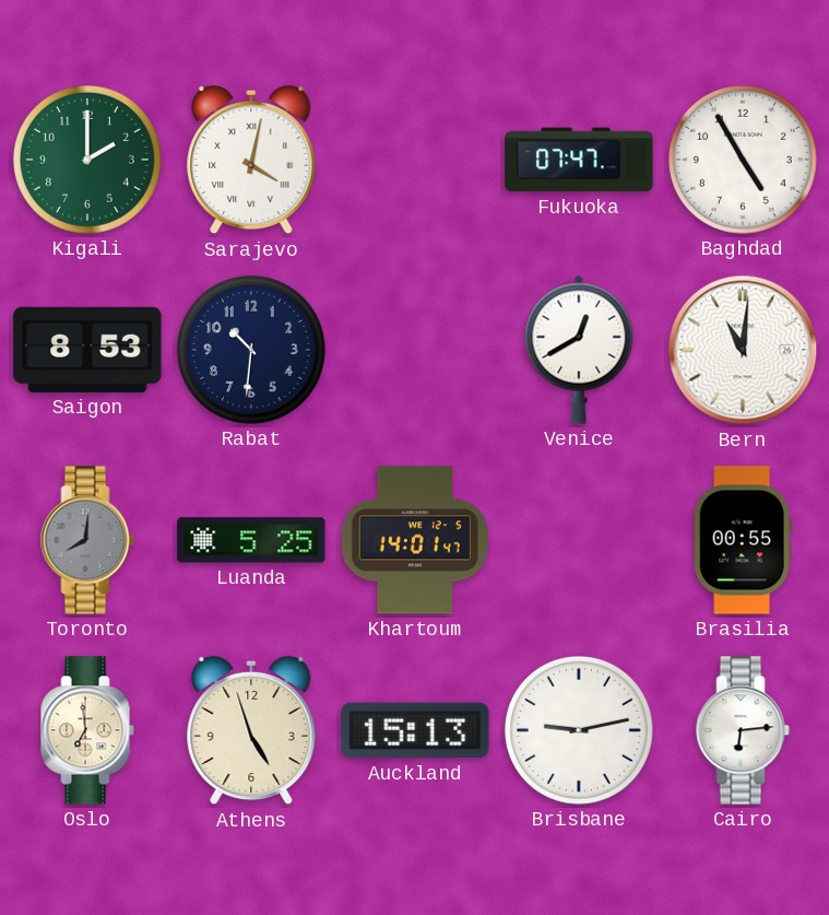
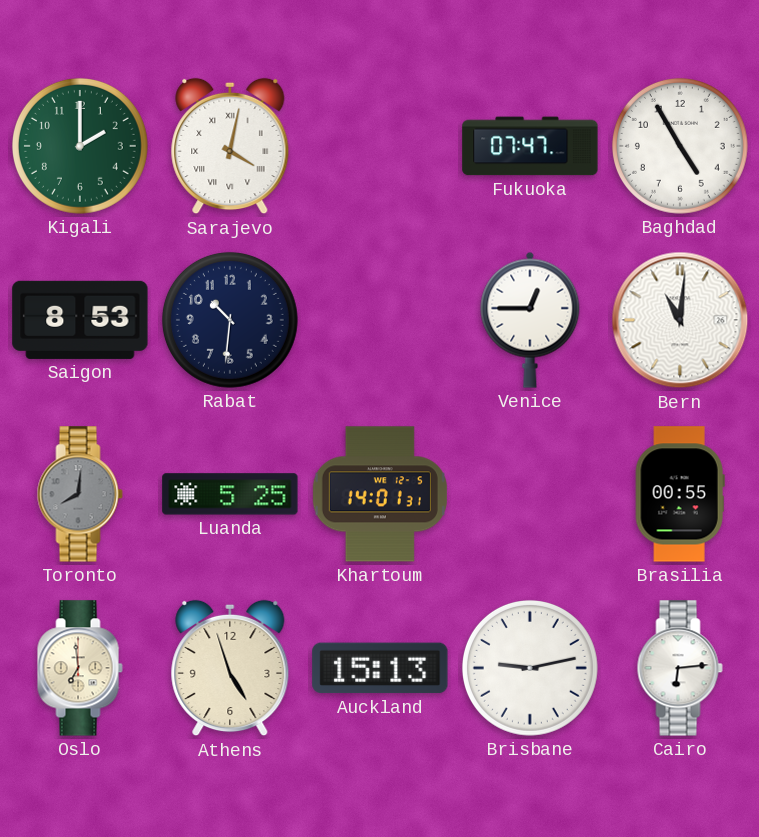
Venice: 12:40 -> 12:45 (530, 320)
Khartoum: 14:01:47 -> 14:01:31 (380, 494)
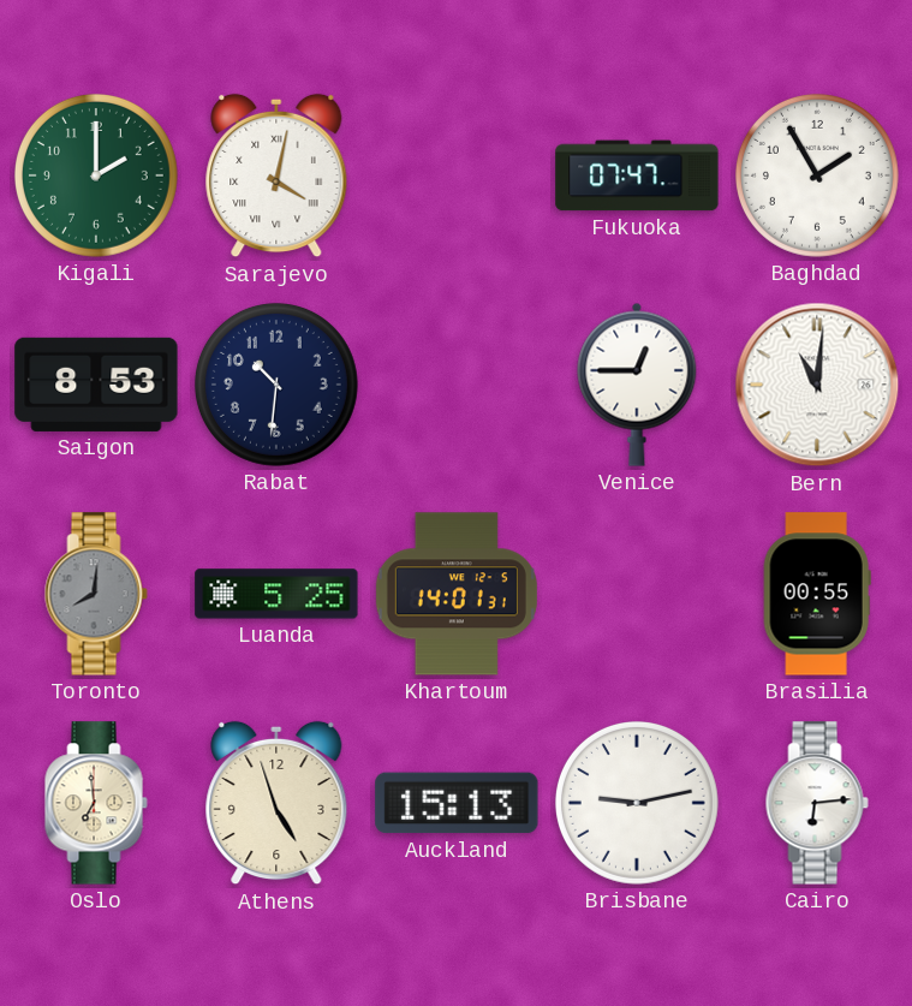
Baghdad: 4:55 -> 1:55 (817, 175)
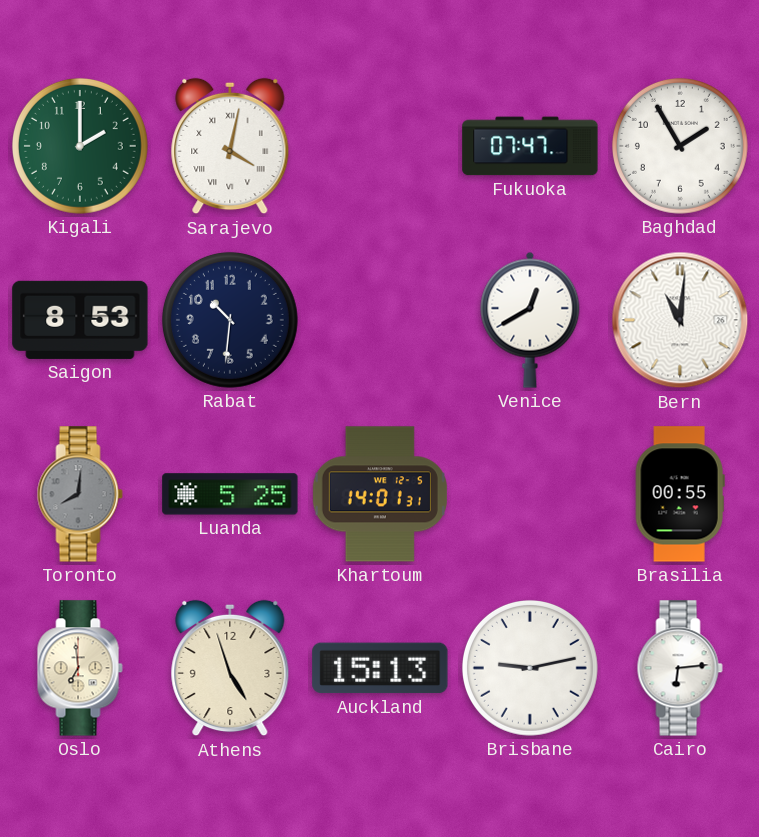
Venice: 12:45 -> 12:40 (530, 320)
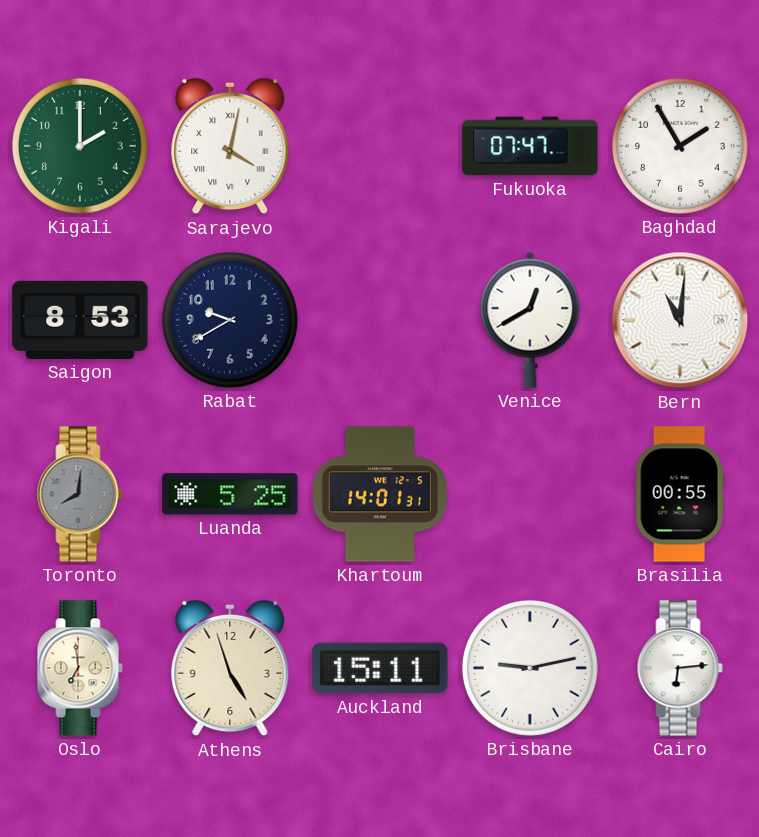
Rabat: 10:31 -> 9:40 (230, 320)
Auckland: 15:13 -> 15:11 (380, 668)
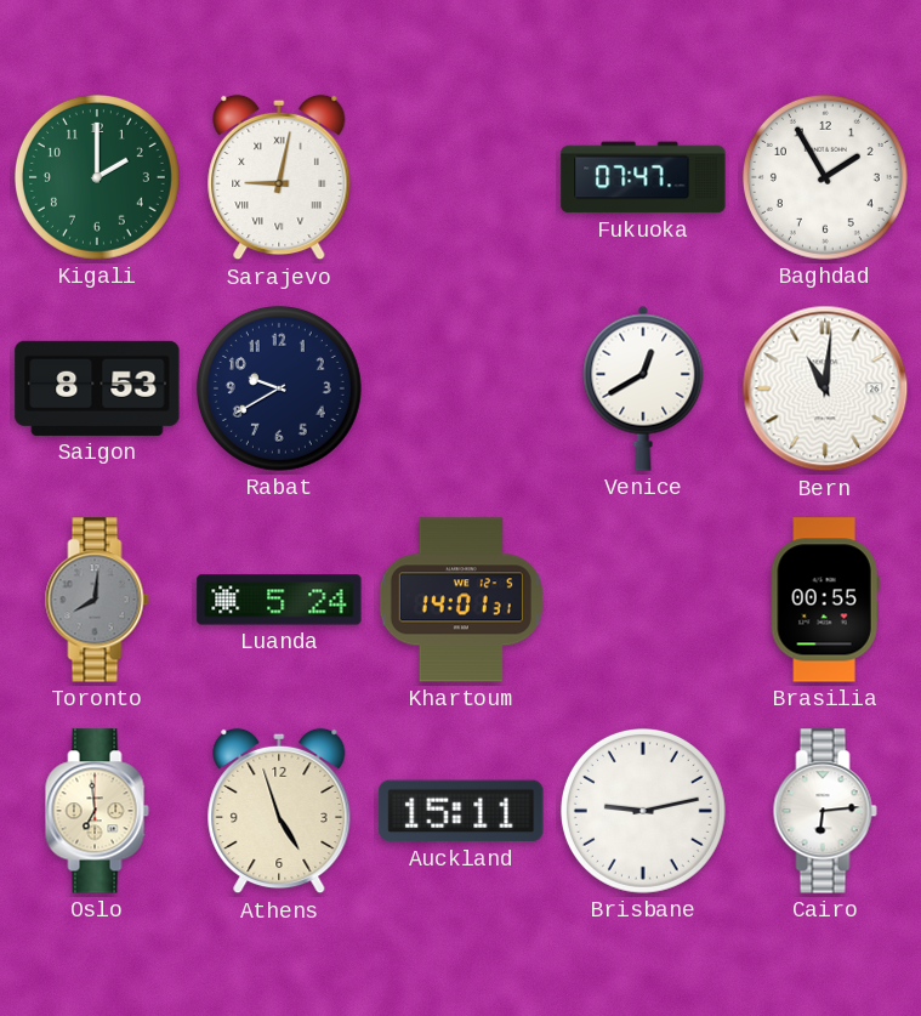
Sarajevo: 4:02 -> 9:02 (279, 177)
Luanda: 5:25 -> 5:24 (279, 600)
